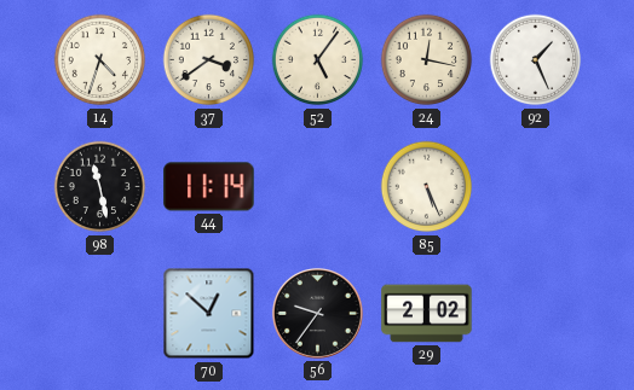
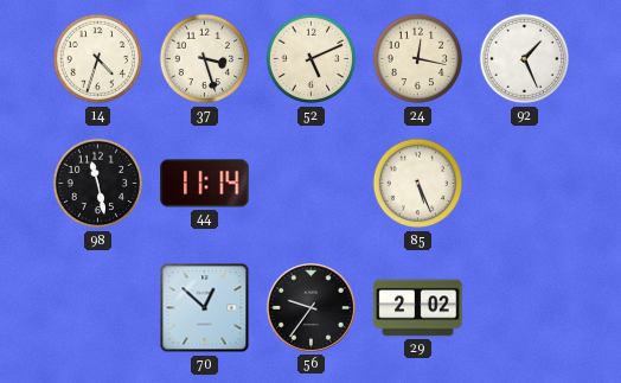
37: 3:39 -> 3:27 (205, 59)
52: 5:06 -> 5:11 (312, 59)
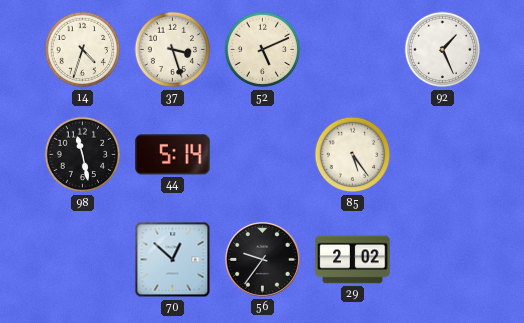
24: 12:17 -> none (418, 59)
44: 11:14 -> 5:14 (173, 155)
85: 5:26 -> 5:24 (353, 155)
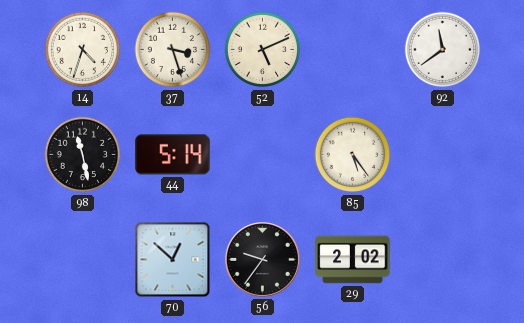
92: 1:26 -> 11:39 (443, 50)
